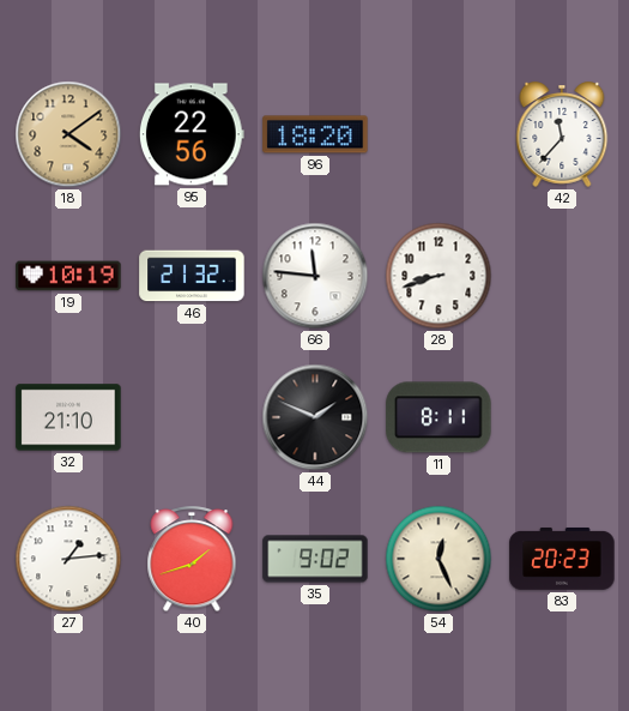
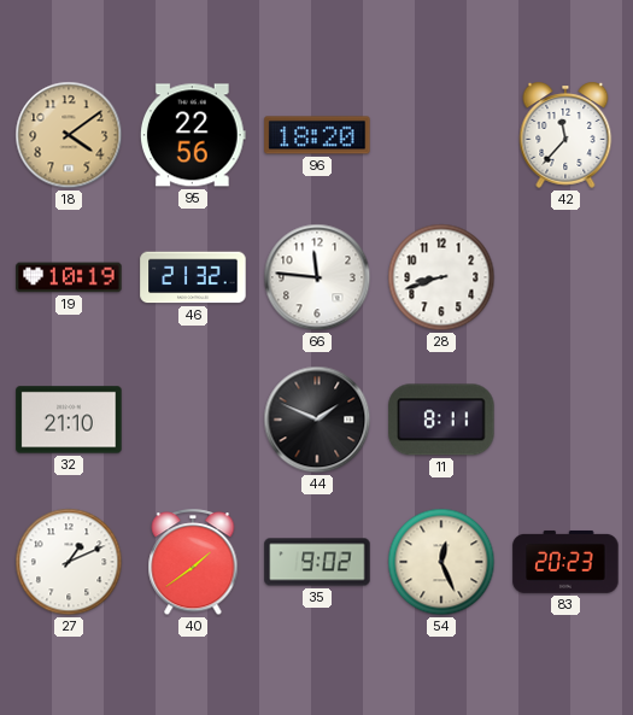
27: 1:14 -> 1:11 (69, 562)
40: 1:42 -> 1:39 (193, 563)
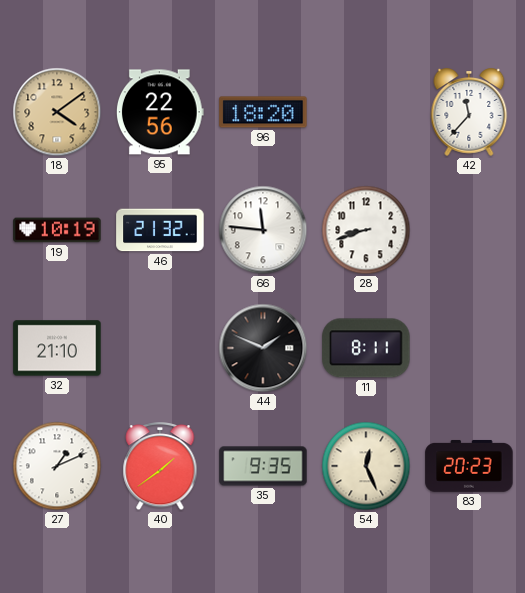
35: 9:02 -> 9:35 (263, 466)
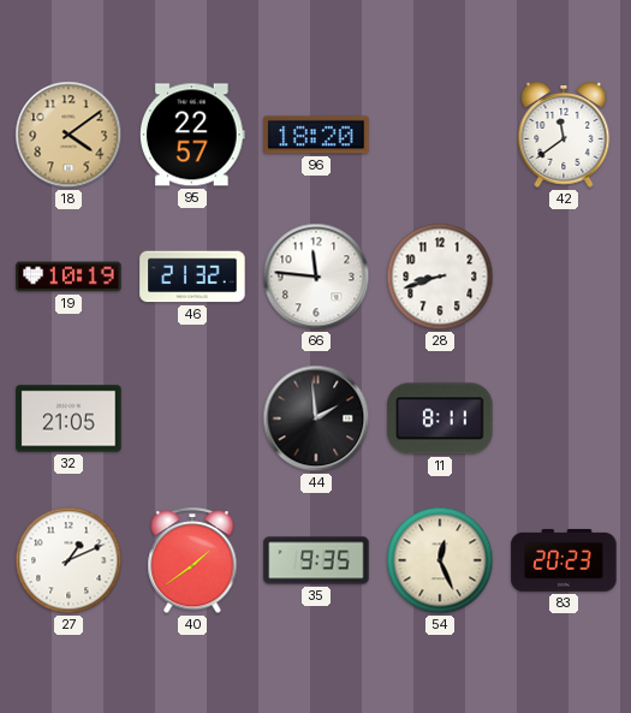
95: 22:56 -> 22:57 (192, 135)
42: 11:37 -> 11:39 (564, 135)
32: 21:10 -> 21:05 (69, 418)
44: 1:49 -> 1:59 (316, 418)
